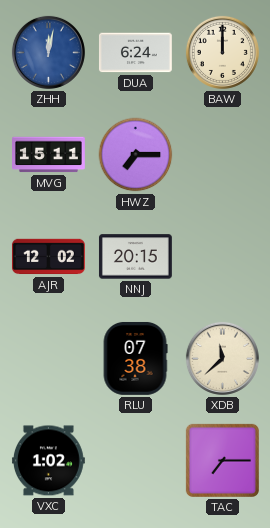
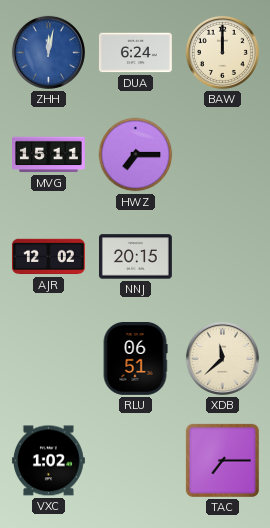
RLU: 07:38 -> 06:51 (135, 358)
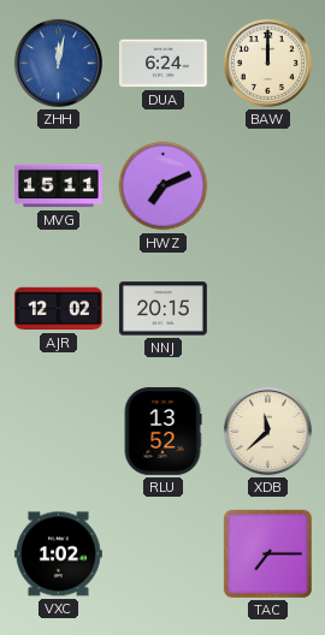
HWZ: 7:15 -> 7:11 (164, 186)
RLU: 06:51 -> 13:52 (162, 431)
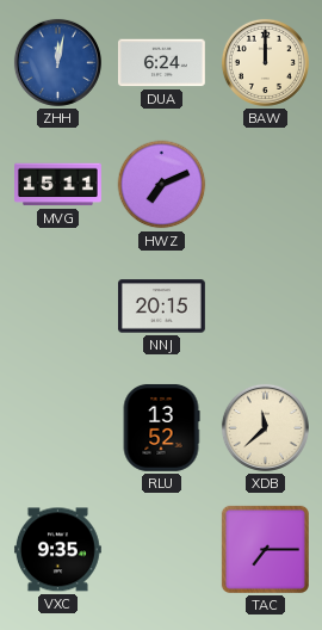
AJR: 12:02 -> none (58, 309)
VXC: 1:02 -> 9:35 (57, 550)
